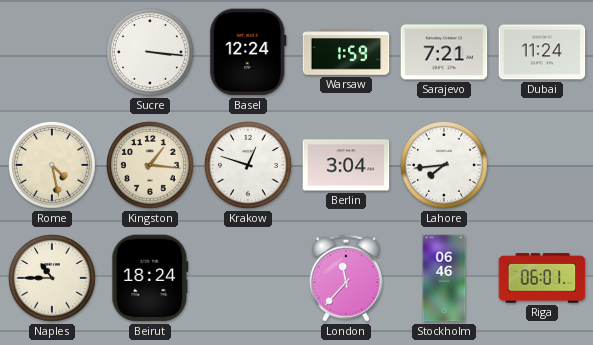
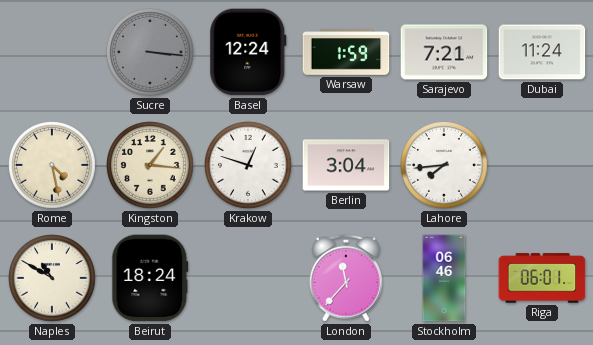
Sucre dial: white -> grey (151, 53)
Naples: 10:45 -> 10:50 (53, 279)
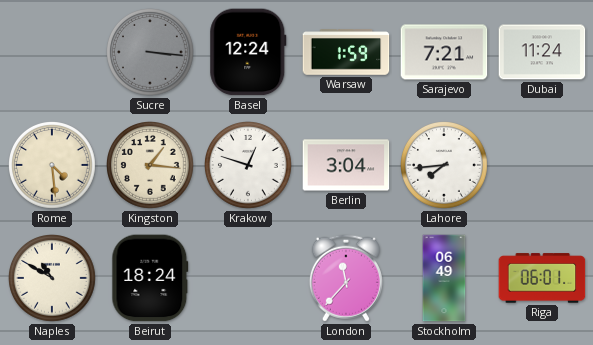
Rome: 4:28 -> 4:29 (53, 166)
Stockholm: 06:46 -> 06:49 (444, 278)
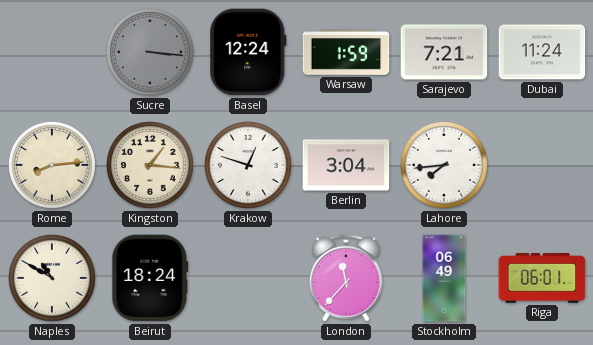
Rome: 4:29 -> 8:14 (53, 166)
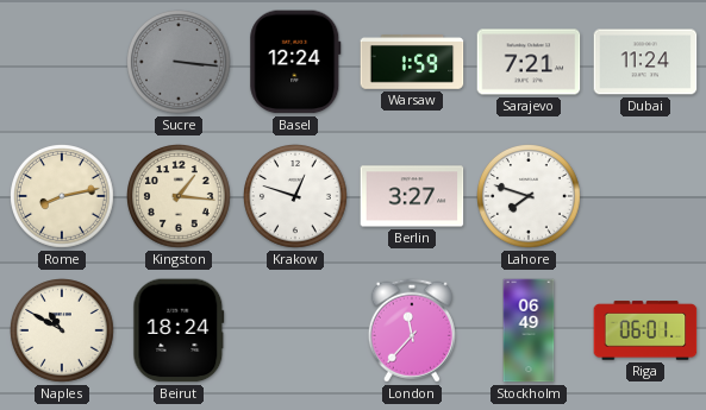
Rome: 8:14 -> 8:13 (63, 197)
Berlin: 3:04 -> 3:27 (412, 196)
Lahore: 7:44 -> 7:48 (530, 197)
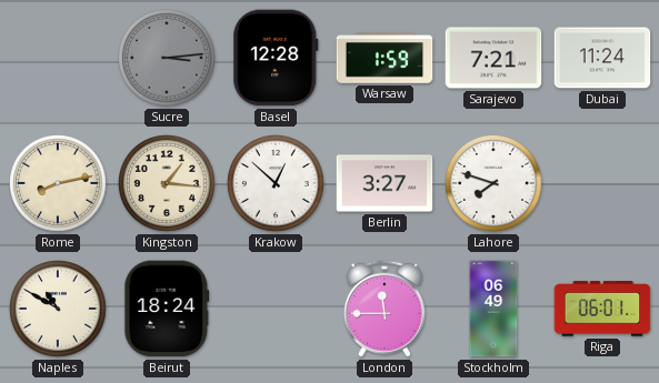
Sucre: 3:16 -> 3:14 (168, 59)
Basel: 12:24 -> 12:28 (276, 58)
Krakow: 12:48 -> 12:52 (277, 184)
London: 11:37 -> 11:45 (385, 309)
